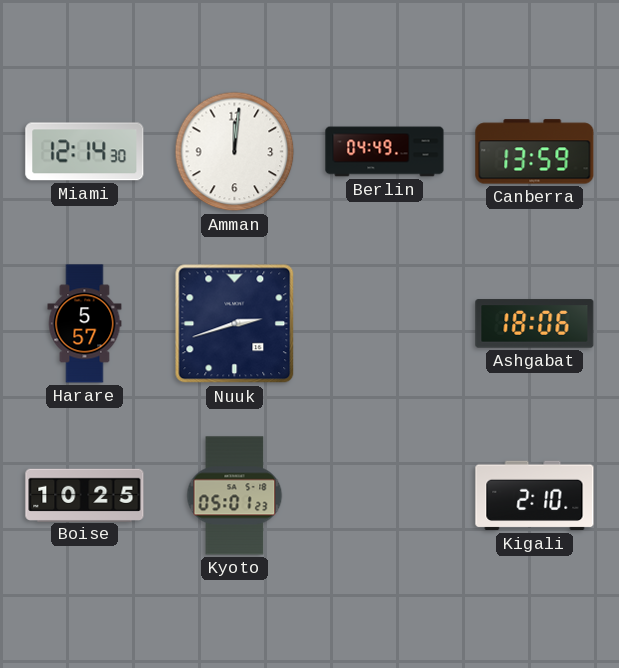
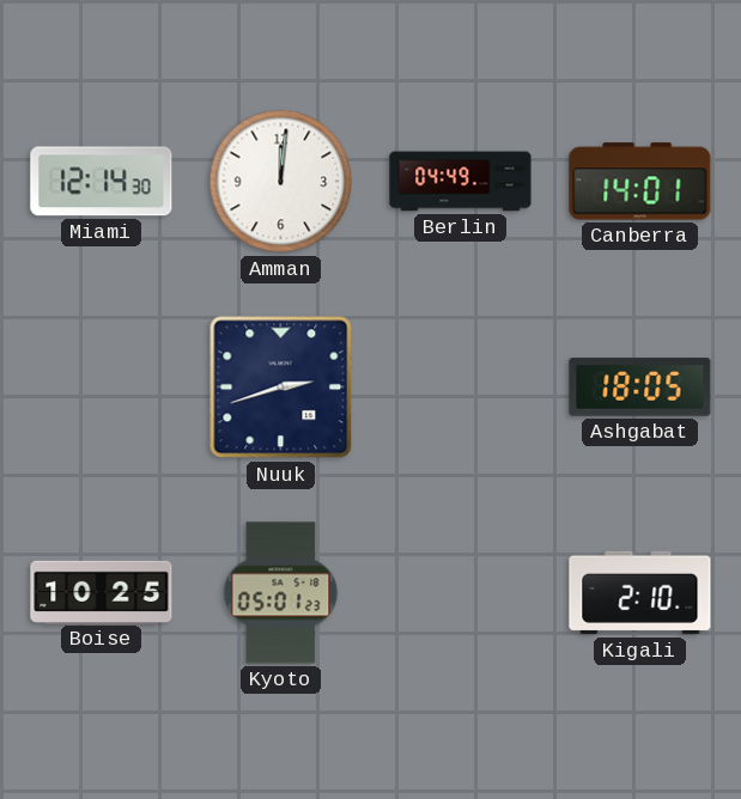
Canberra: 13:59 -> 14:01 (640, 182)
Harare: 5:57 -> none (85, 324)
Ashgabat: 18:06 -> 18:05 (640, 388)
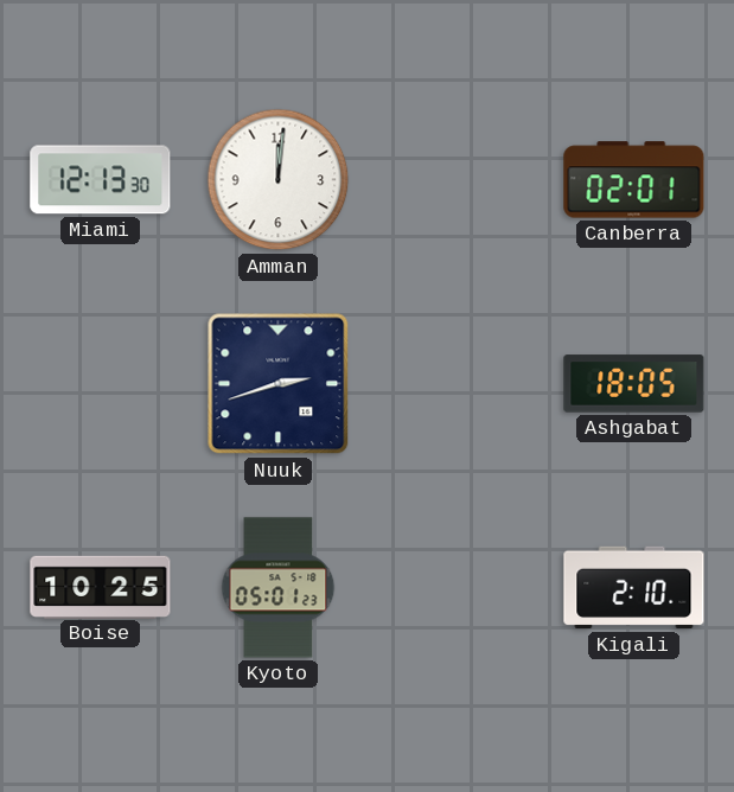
Miami: 12:14 -> 12:13 (101, 180)
Berlin: 04:49 -> none (461, 182)
Canberra: 14:01 -> 02:01 (634, 180)
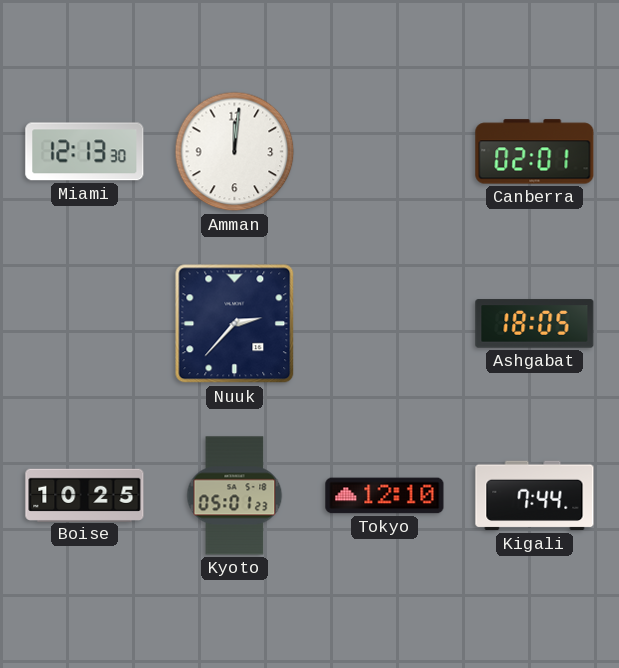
Nuuk: 2:42 -> 2:37 (235, 324)
Tokyo: none -> 12:10 (385, 496)
Kigali: 2:10 -> 7:44 (535, 496)
